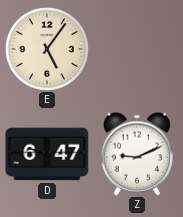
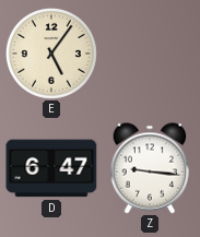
Z: 9:11 -> 9:16 (150, 168)
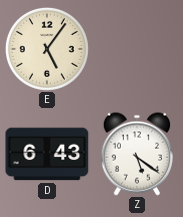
D: 6:47 -> 6:43 (47, 154)
Z: 9:16 -> 5:21 (137, 154)
